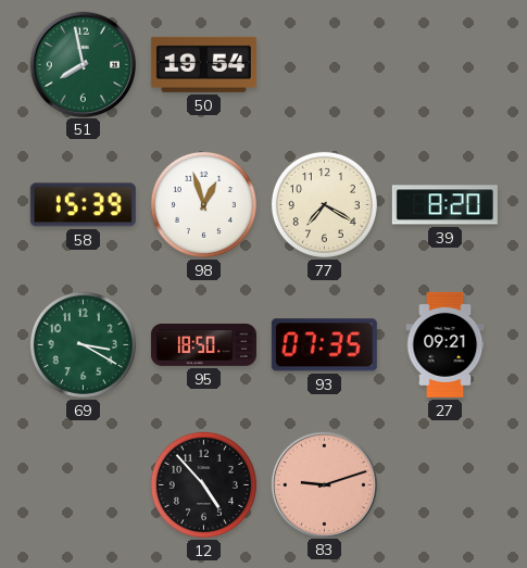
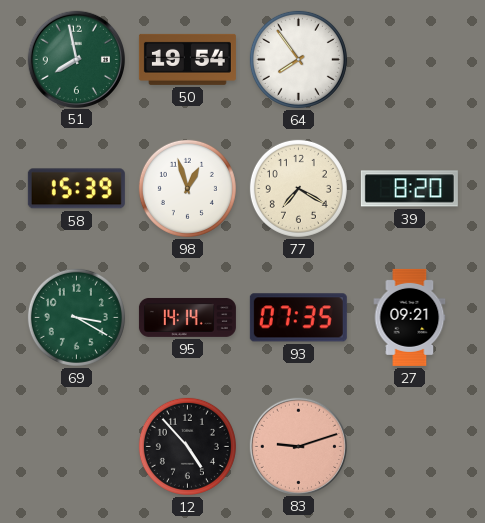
64: none -> 7:54 (298, 59)
95: 18:50 -> 14:14 (187, 317)
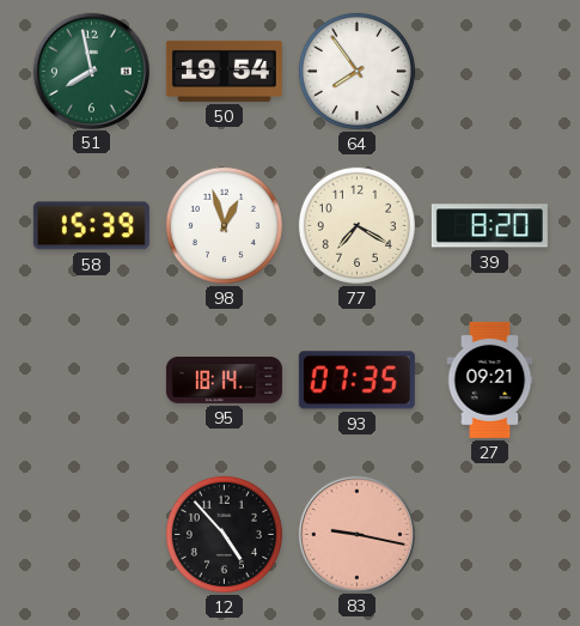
69: 3:20 -> none (76, 317)
95: 14:14 -> 18:14 (224, 379)
83: 9:12 -> 9:17 (356, 534)
